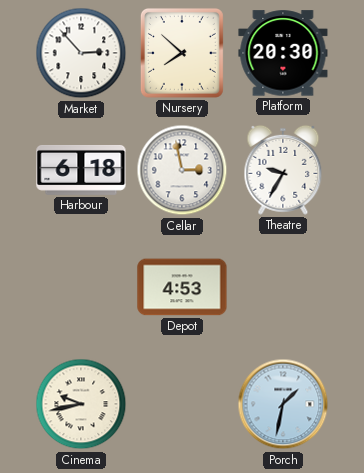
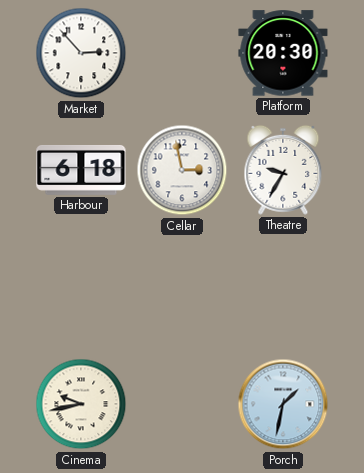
Nursery: 7:52 -> none (182, 53)
Depot: 4:53 -> none (182, 287)
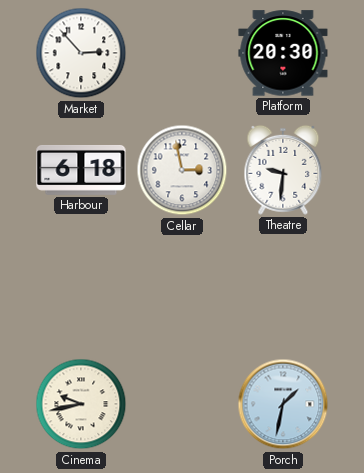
Theatre: 9:35 -> 9:31 (283, 170)
